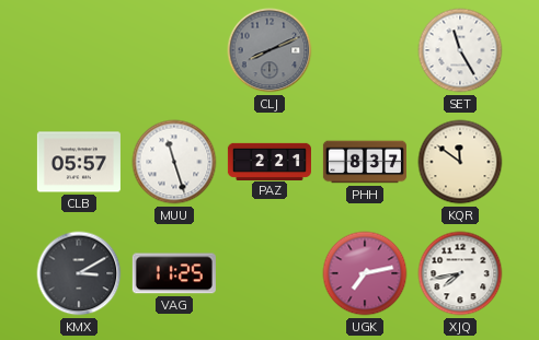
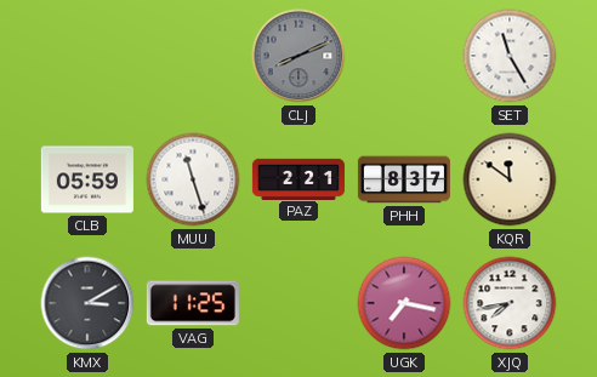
CLB: 05:57 -> 05:59 (87, 179)
UGK: 7:13 -> 7:17 (404, 303)
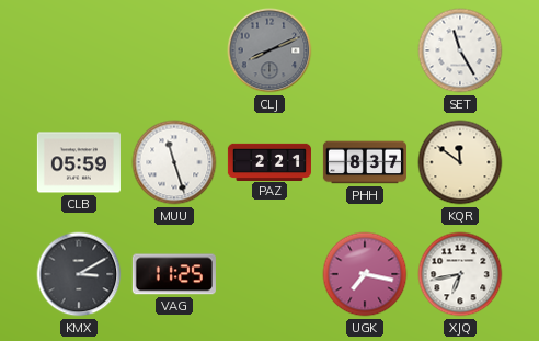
XJQ: 7:43 -> 6:43 (460, 274)
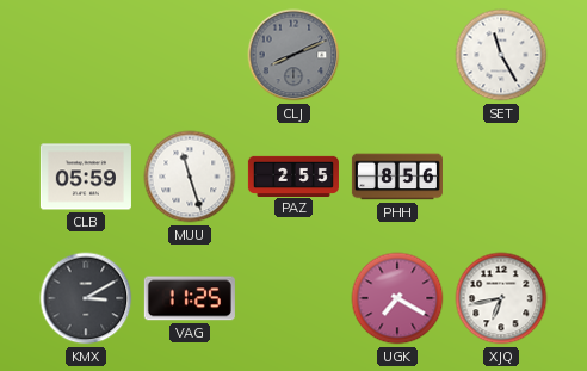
PAZ: 2:21 -> 2:55 (293, 175)
PHH: 8:37 -> 8:56 (397, 177)
KQR: 11:51 -> none (460, 162)
UGK: 7:17 -> 7:20 (397, 298)
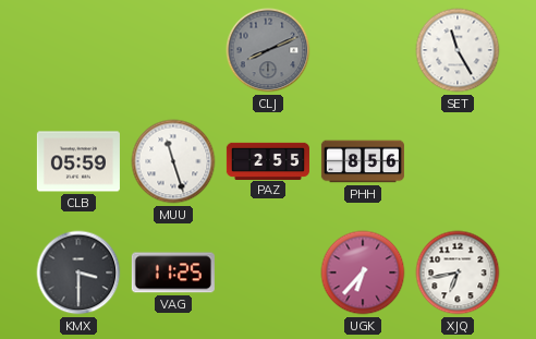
KMX: 3:10 -> 3:30 (78, 273)
UGK: 7:20 -> 6:37 (363, 273)
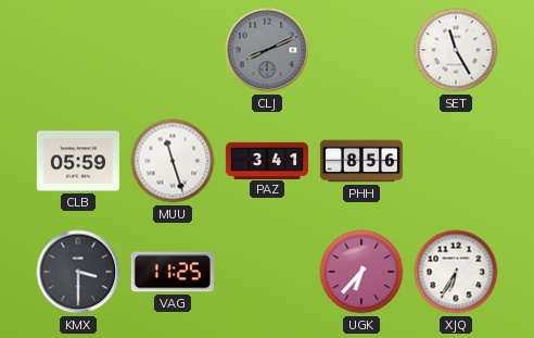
PAZ: 2:55 -> 3:41 (267, 160)
XJQ: 6:43 -> 6:35 (456, 272)
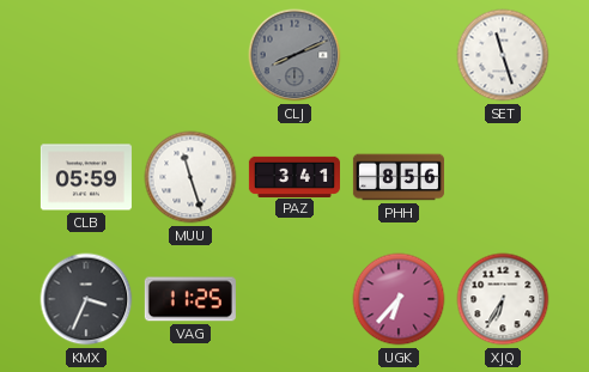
SET: 11:25 -> 11:27 (503, 55)
KMX: 3:30 -> 3:34 (86, 299)
